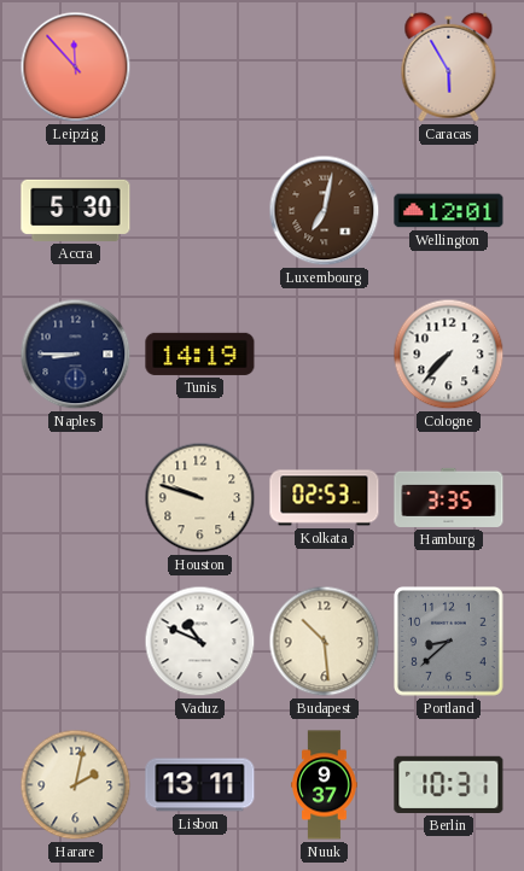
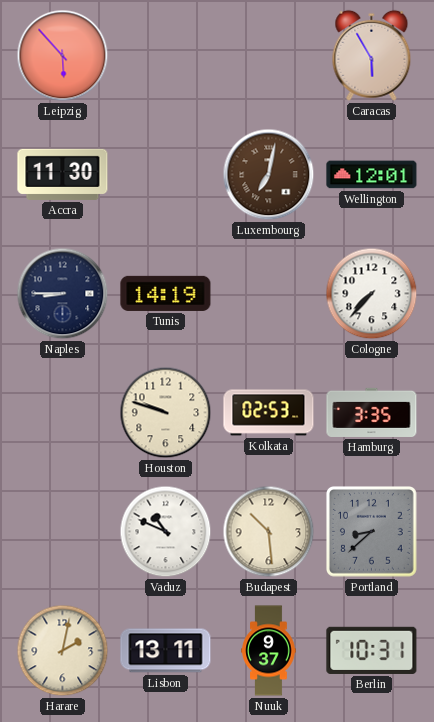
Leipzig: 11:53 -> 5:53 (63, 56)
Accra: 5:30 -> 11:30 (63, 174)
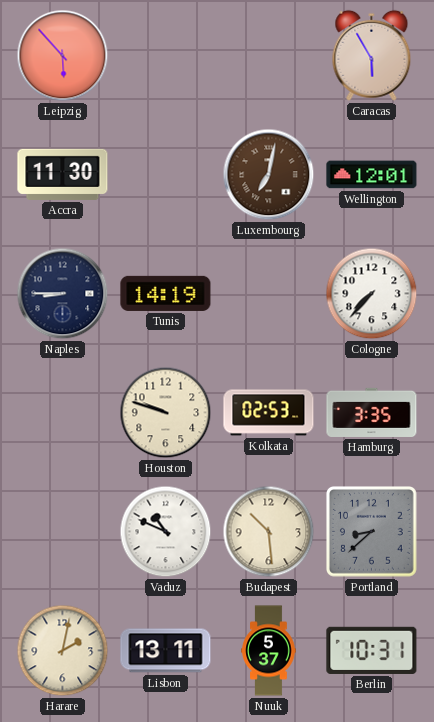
Nuuk: 9:37 -> 5:37 (269, 651)
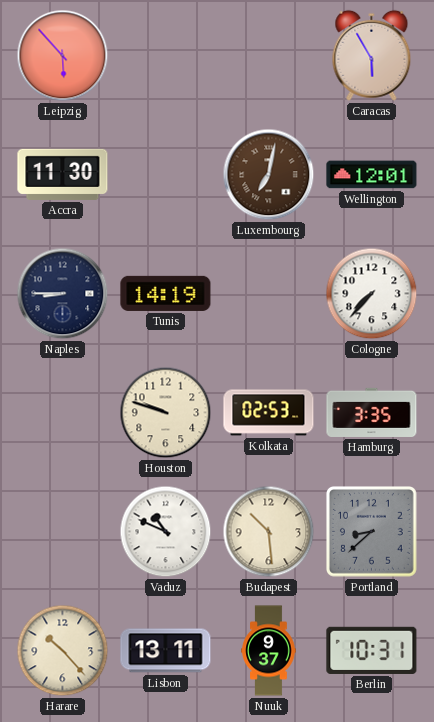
Harare: 2:02 -> 10:23 (63, 651)
Nuuk: 5:37 -> 9:37 (269, 651)
